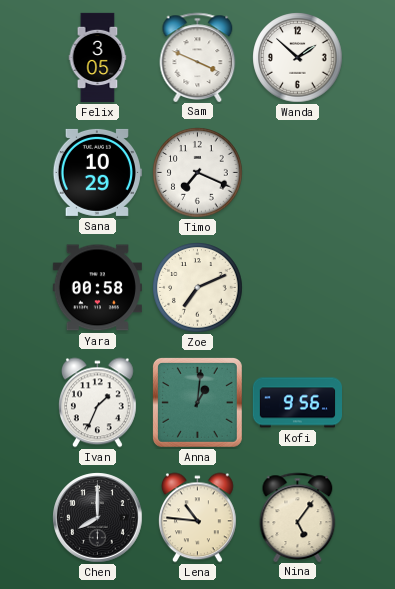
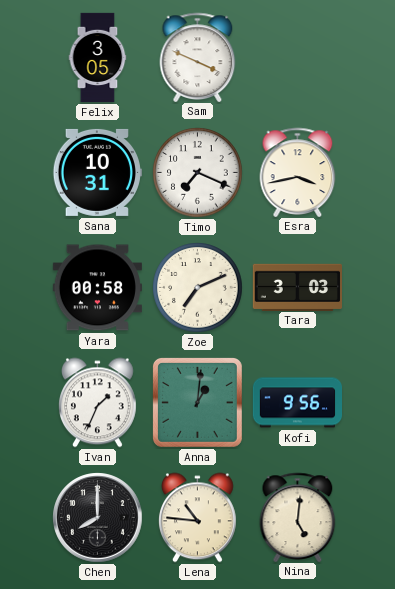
Wanda: 1:52 -> none (298, 58)
Sana: 10:29 -> 10:31 (97, 172)
Esra: none -> 3:43 (298, 172)
Tara: none -> 3:03 (297, 287)
Nina: 5:06 -> 5:01 (298, 517)
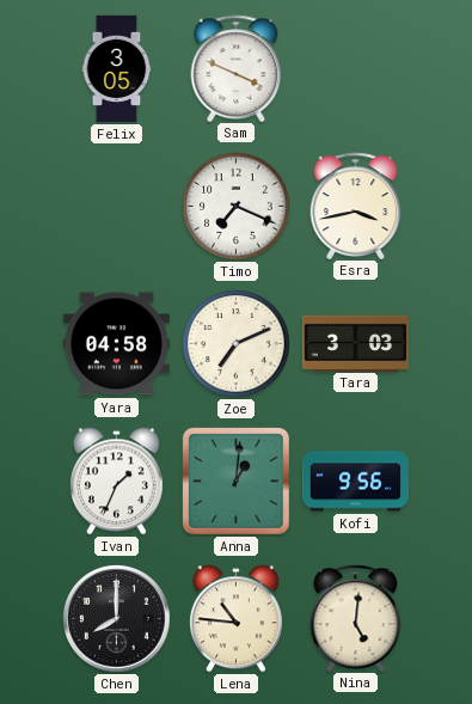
Sana: 10:31 -> none (97, 172)
Yara: 00:58 -> 04:58 (116, 344)
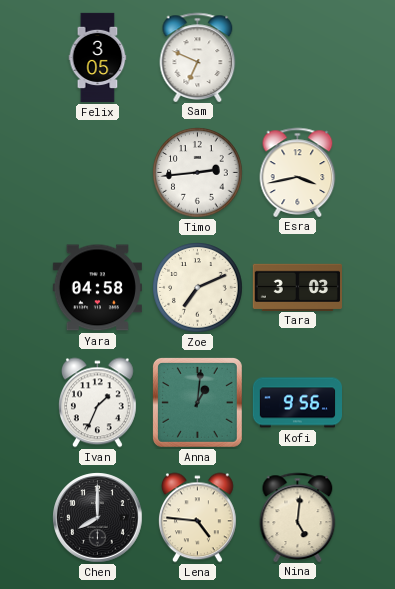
Sam: 3:49 -> 6:49 (198, 57)
Timo: 7:19 -> 2:44 (198, 173)
Lena: 10:46 -> 4:46 (197, 518)
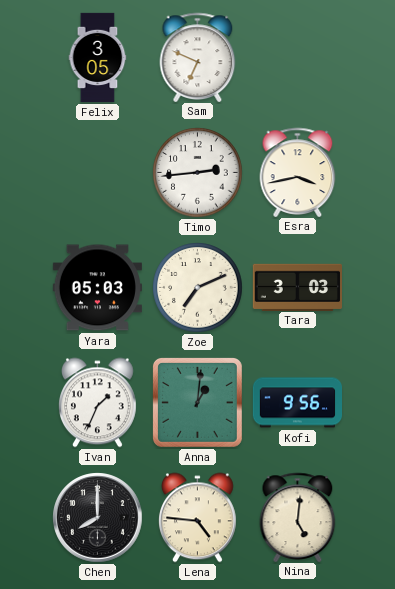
Yara: 04:58 -> 05:03 (97, 288)
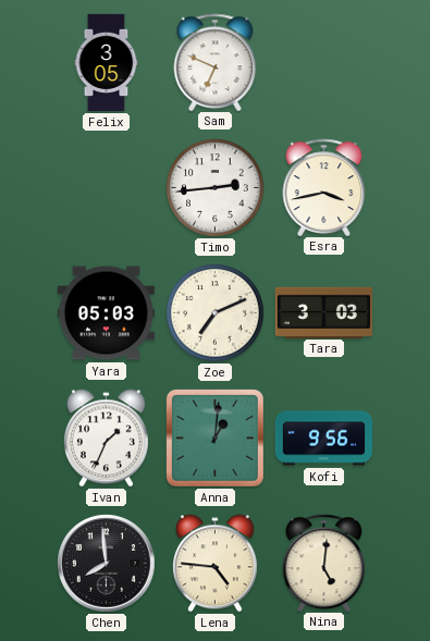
Chen: 8:00 -> 7:59 (107, 564)
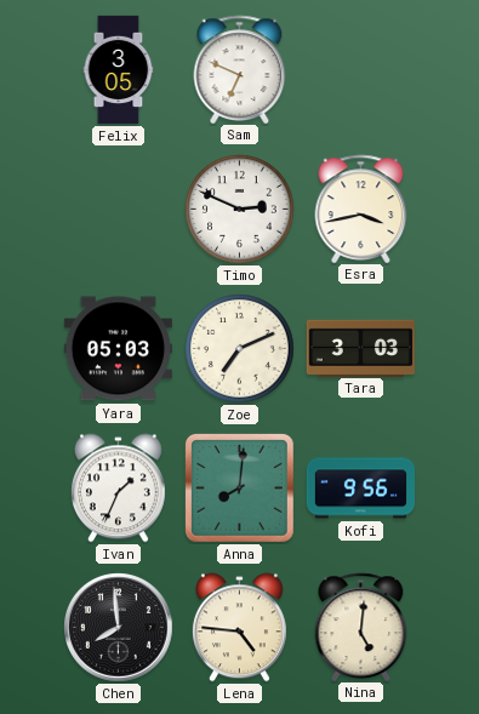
Timo: 2:44 -> 2:49 (240, 210)
Anna: 1:01 -> 8:01 (239, 487)
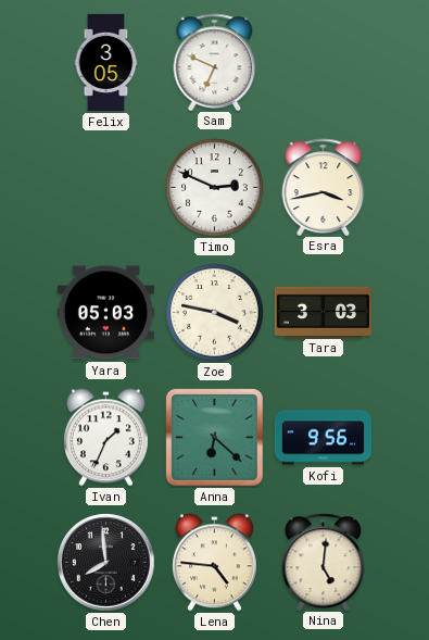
Zoe: 7:11 -> 3:47 (215, 313)
Anna: 8:01 -> 6:22 (214, 437)
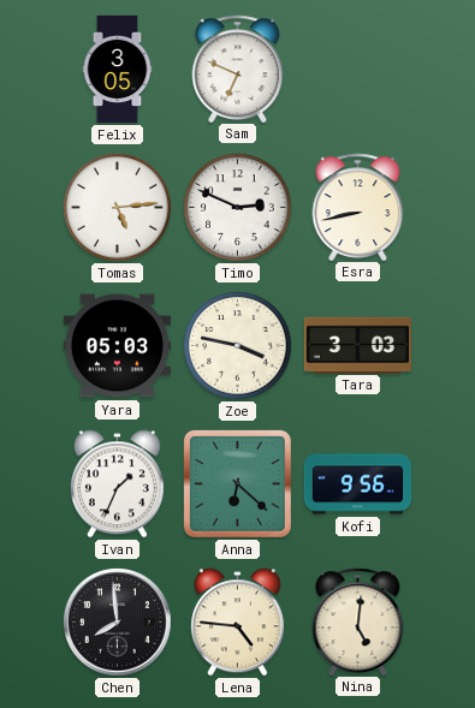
Tomas: none -> 5:14 (118, 208)
Esra: 3:43 -> 8:43 (358, 207)
